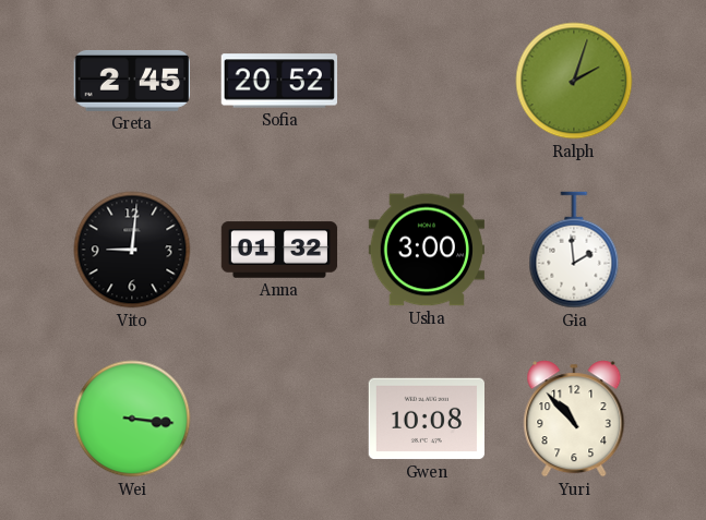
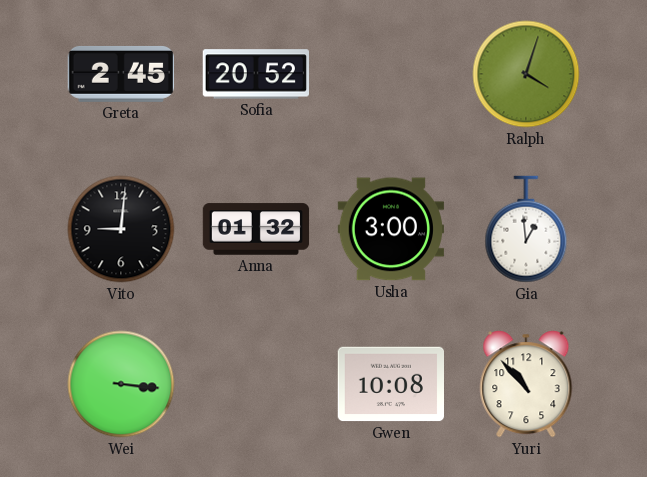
Ralph: 2:03 -> 4:03 (526, 74)
Gia: 1:59 -> 12:59 (526, 229)
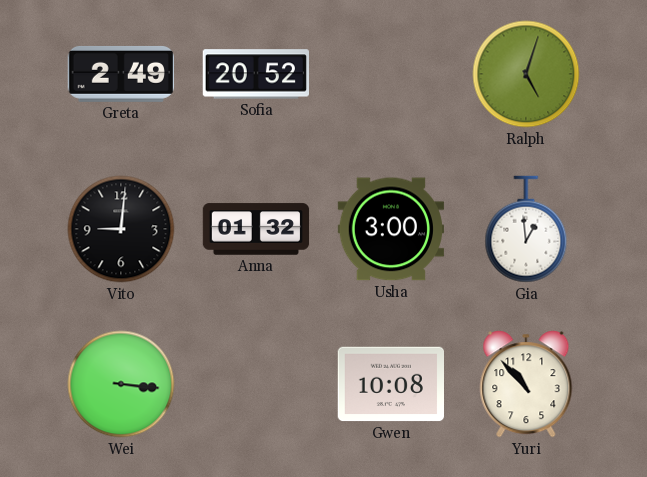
Greta: 2:45 -> 2:49 (120, 74)
Ralph: 4:03 -> 5:03 (526, 74)
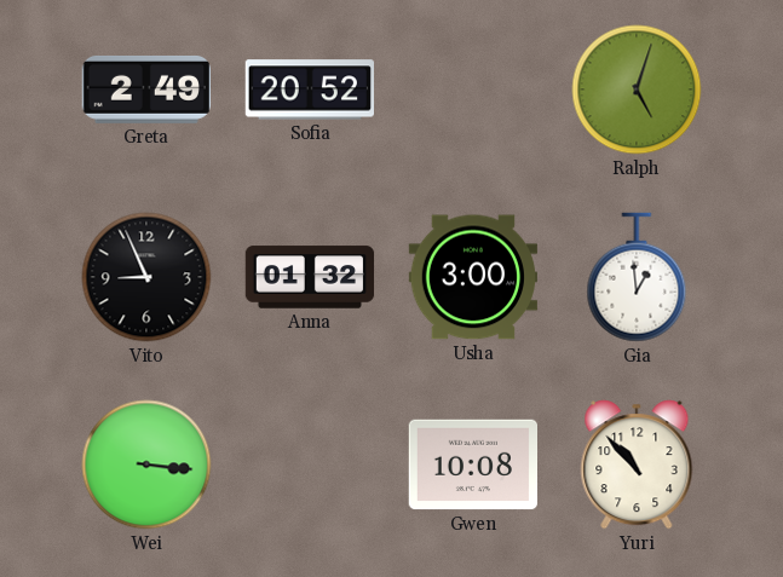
Vito: 9:01 -> 8:56 (146, 277)
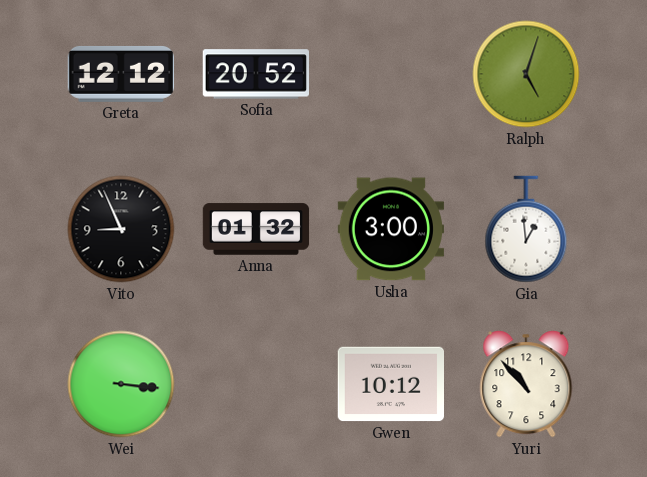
Greta: 2:49 -> 12:12 (120, 74)
Gwen: 10:08 -> 10:12 (390, 384)
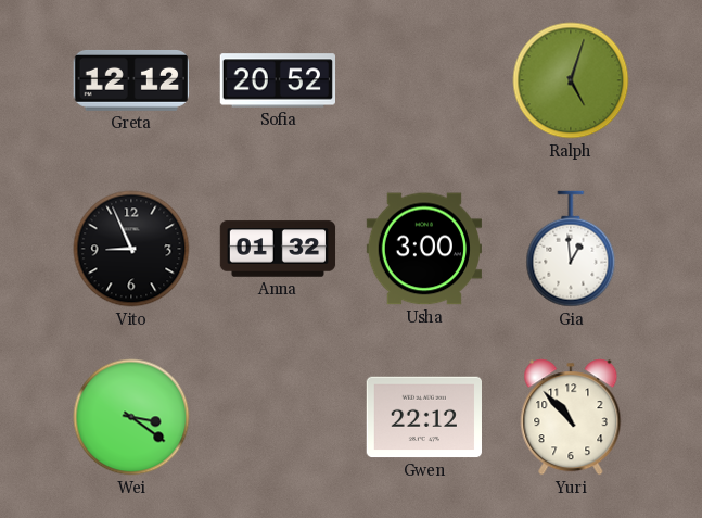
Wei: 3:16 -> 3:21 (131, 417)
Gwen: 10:12 -> 22:12 (423, 417)
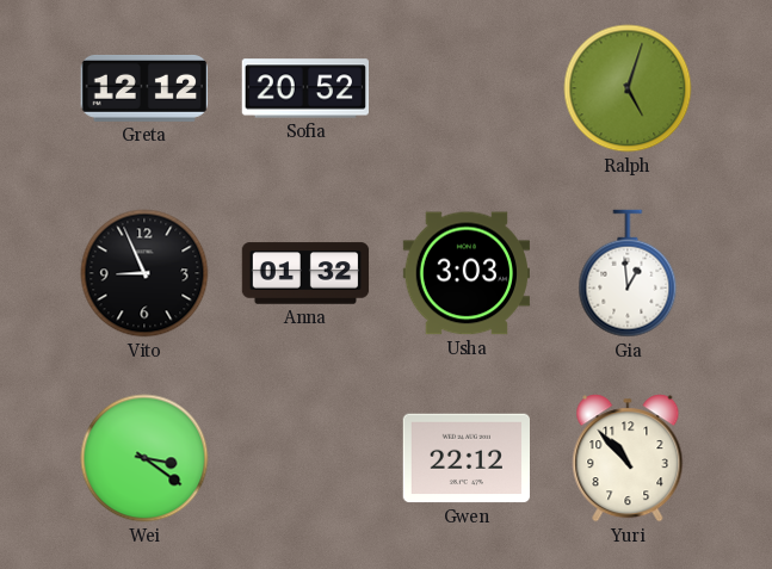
Usha: 3:00 -> 3:03 (465, 273)
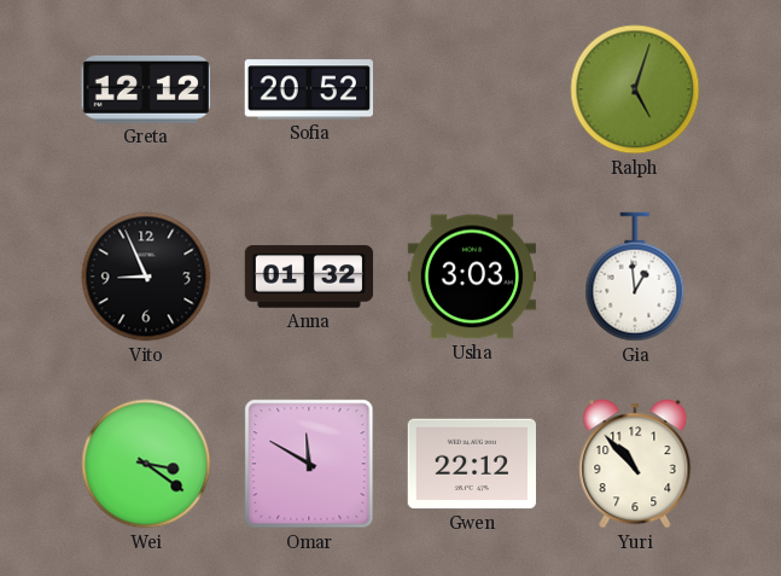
Omar: none -> 11:50 (309, 464)
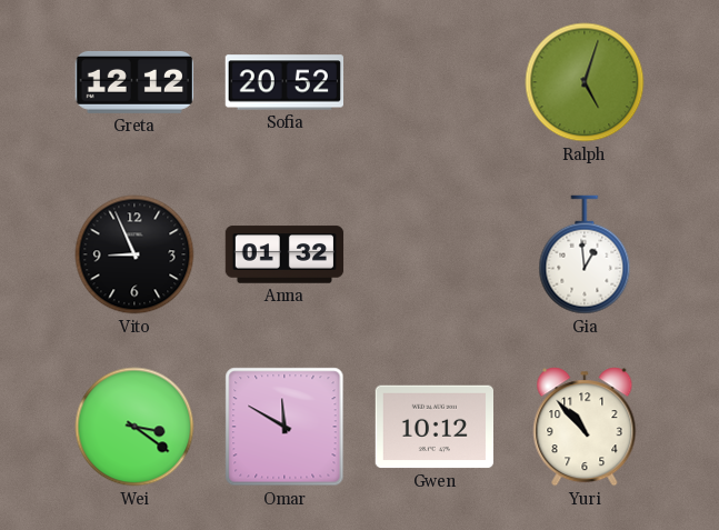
Usha: 3:03 -> none (471, 277)
Gwen: 22:12 -> 10:12 (433, 427)
